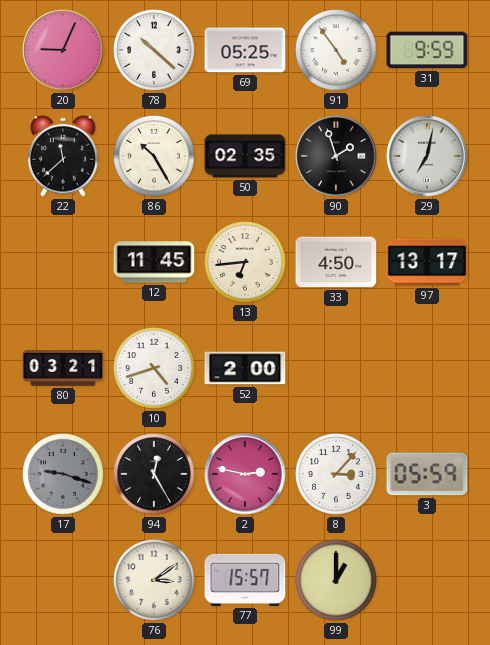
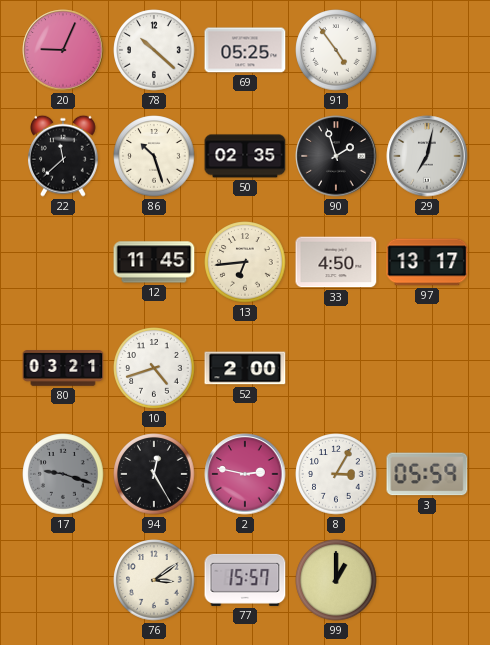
31: 9:59 -> none (427, 50)
86: 10:25 -> 10:27 (154, 156)
8: 3:07 -> 3:05 (336, 474)
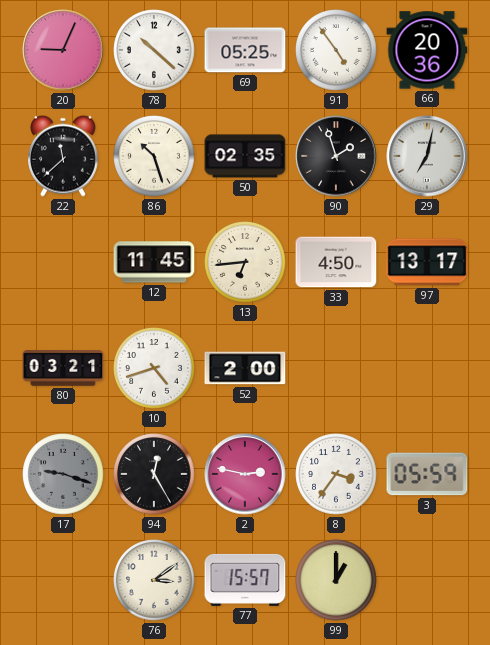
66: none -> 20:36 (427, 50)
8: 3:05 -> 3:36 (336, 474)
